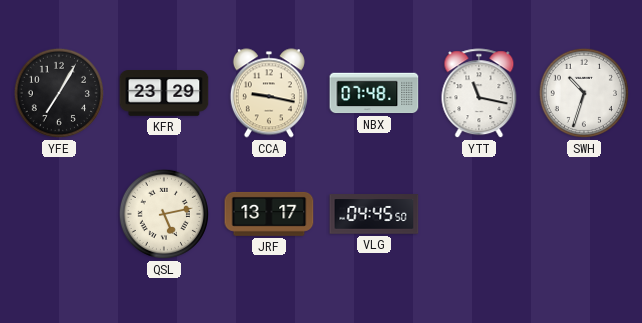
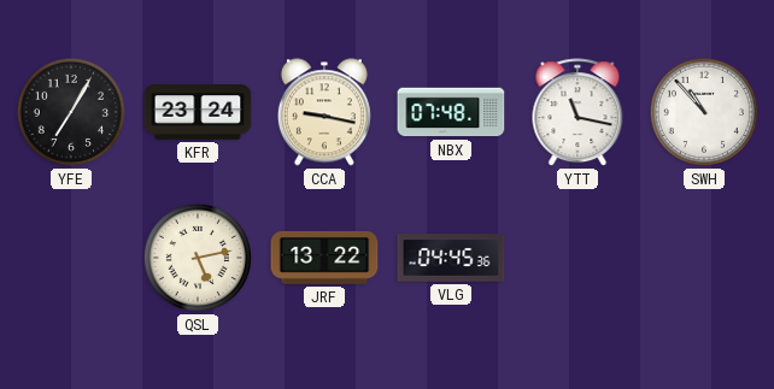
KFR: 23:29 -> 23:24 (198, 112)
SWH: 10:33 -> 10:53 (704, 112)
JRF: 13:17 -> 13:22 (324, 258)
VLG: 04:45:50 -> 04:45:36 (451, 258)
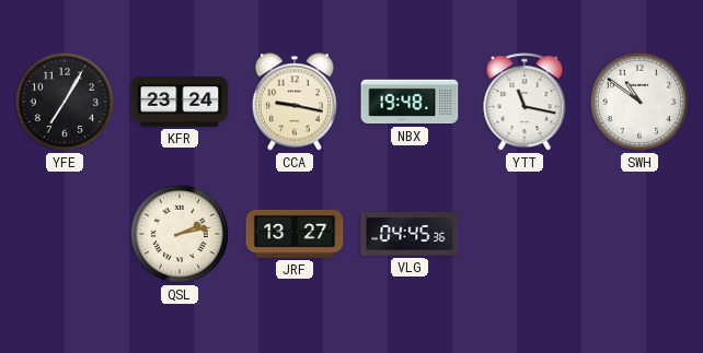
NBX: 07:48 -> 19:48 (410, 102)
SWH: 10:53 -> 10:51 (639, 102)
QSL: 5:13 -> 2:13 (180, 234)
JRF: 13:22 -> 13:27 (295, 234)
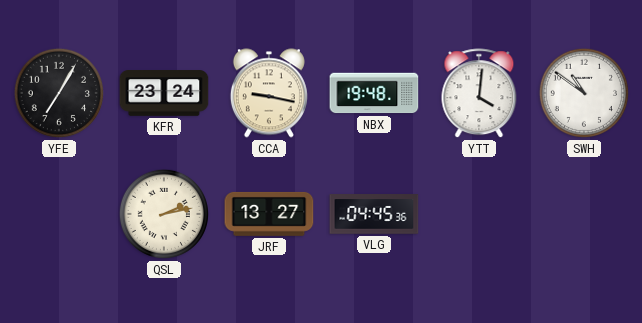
YTT: 11:17 -> 4:01 (479, 94)
